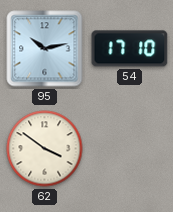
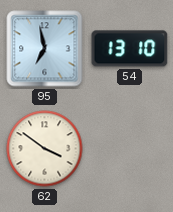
95: 10:13 -> 6:58 (45, 49)
54: 17:10 -> 13:10 (130, 49)
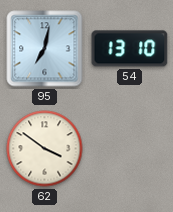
95: 6:58 -> 7:02 (45, 49)
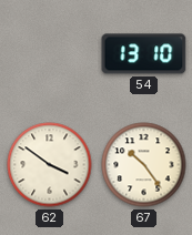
95: 7:02 -> none (45, 49)
67: none -> 10:24 (144, 165)
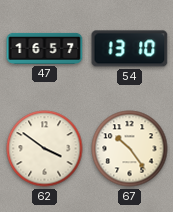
47: none -> 16:57 (45, 48)
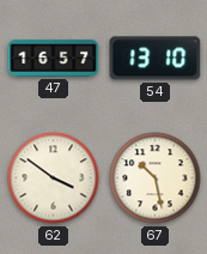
67: 10:24 -> 10:28 (156, 179)
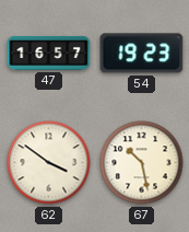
54: 13:10 -> 19:23 (142, 54)
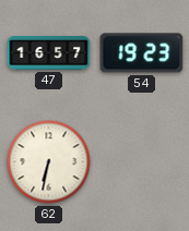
62: 3:51 -> 6:32 (49, 162)
67: 10:28 -> none (142, 163)
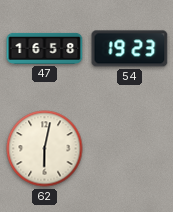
47: 16:57 -> 16:58 (45, 48)
62: 6:32 -> 6:02 (45, 149)
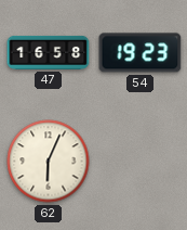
62: 6:02 -> 6:04 (49, 162)
